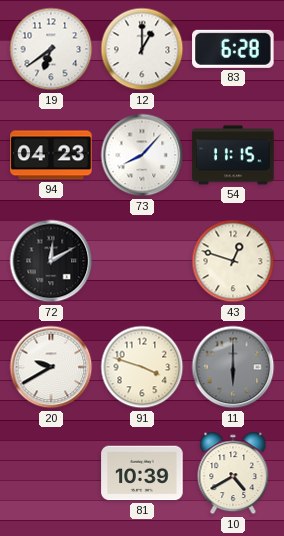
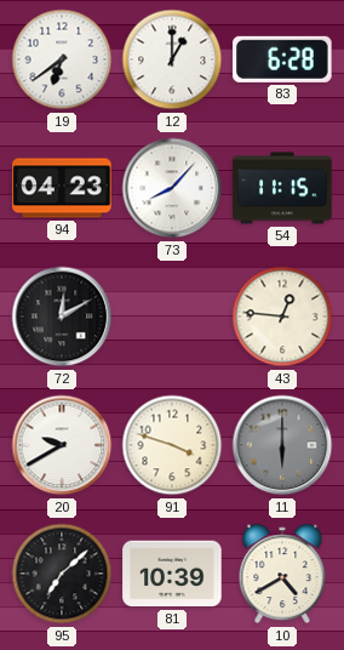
43: 12:48 -> 12:46 (282, 317)
95: none -> 7:08 (62, 574)
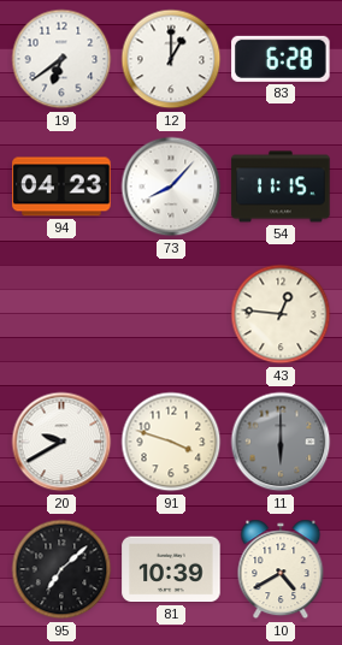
72: 12:10 -> none (62, 317)
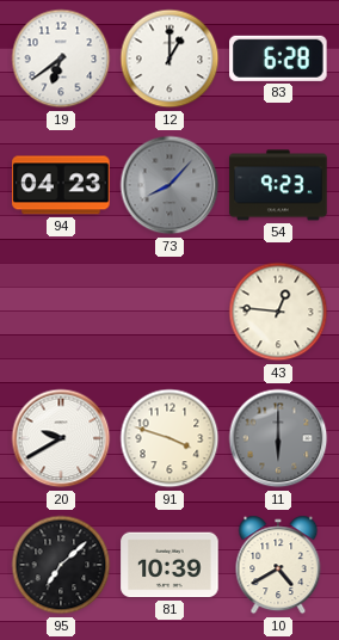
73 dial: white -> grey (169, 185)
54: 11:15 -> 9:23 (278, 185)
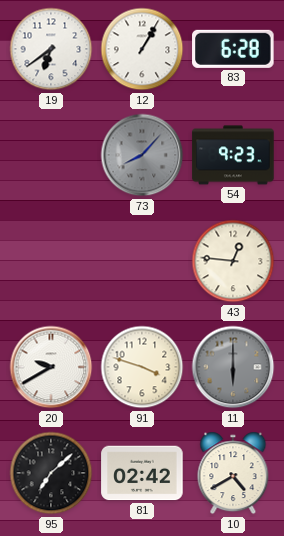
12: 1:00 -> 1:05 (142, 49)
94: 04:23 -> none (61, 185)
81: 10:39 -> 02:42 (142, 473)
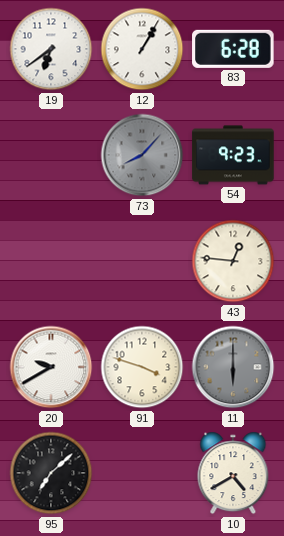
81: 02:42 -> none (142, 473)
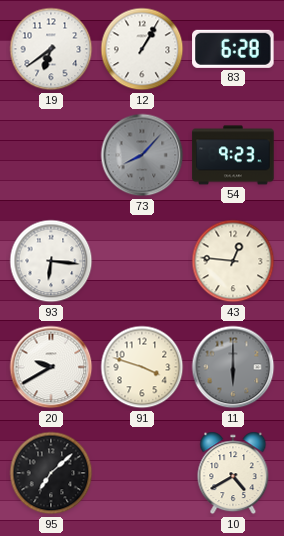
93: none -> 6:16 (51, 261)
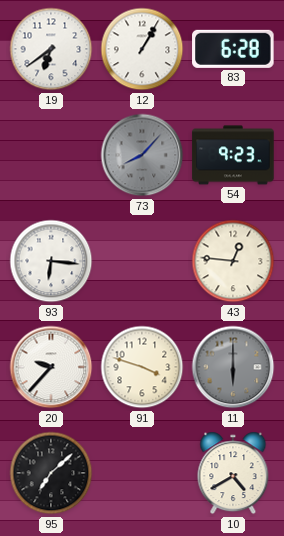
20: 9:40 -> 9:37 (51, 367)
